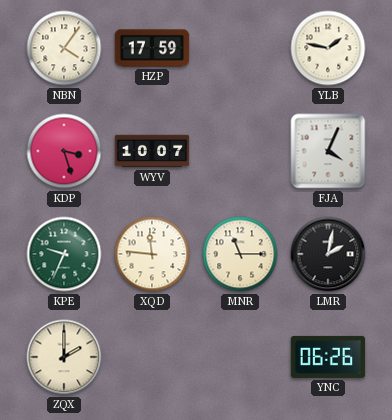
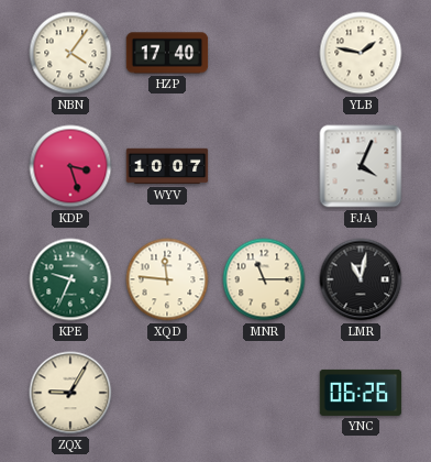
HZP: 17:59 -> 17:40 (167, 53)
LMR: 2:02 -> 11:02 (361, 279)
ZQX: 2:00 -> 9:05 (70, 393)
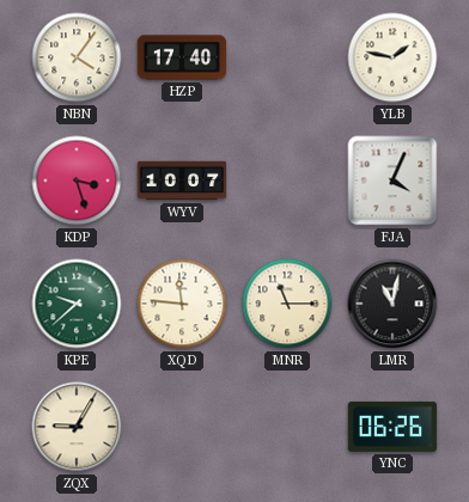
KPE: 9:34 -> 9:38 (77, 304)
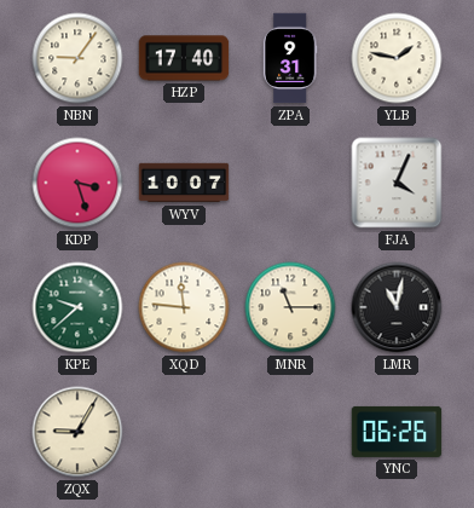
NBN: 4:06 -> 9:06 (77, 58)
ZPA: none -> 9:31 (290, 58)
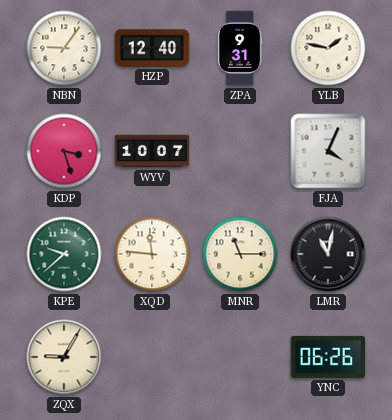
HZP: 17:40 -> 12:40 (152, 48)
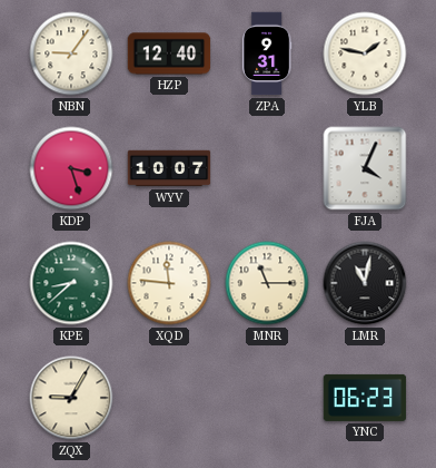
KPE: 9:38 -> 8:38 (71, 283)
YNC: 06:26 -> 06:23 (365, 398)
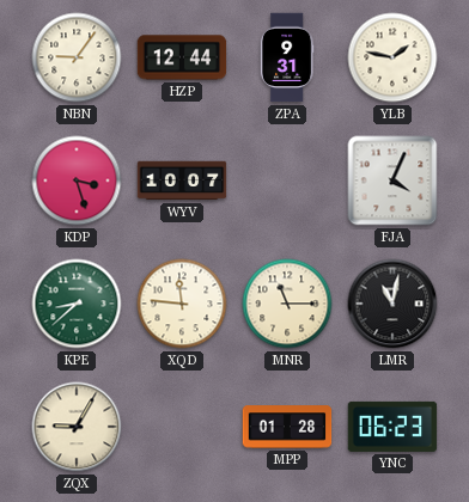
HZP: 12:40 -> 12:44 (182, 57)
MPP: none -> 01:28 (287, 427)
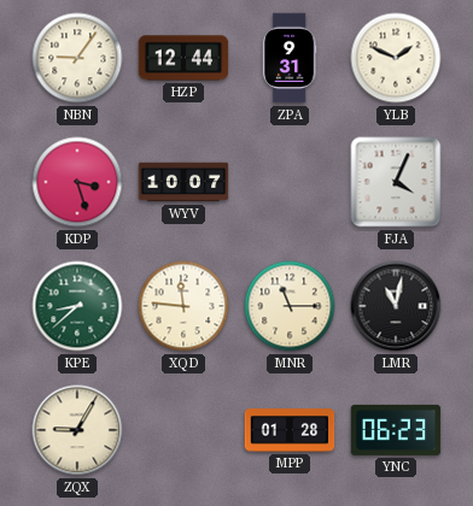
YLB: 1:47 -> 1:49 (396, 58)
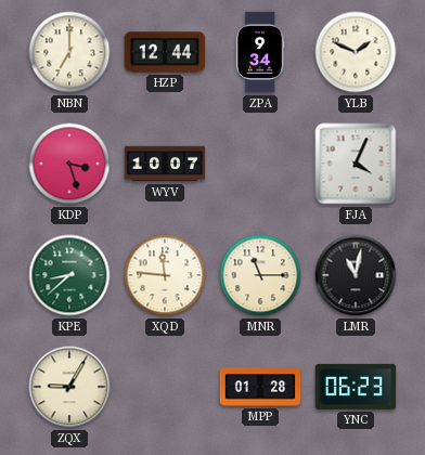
NBN: 9:06 -> 7:00 (69, 52)
ZPA: 9:31 -> 9:34 (260, 52)
